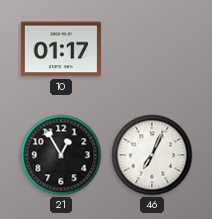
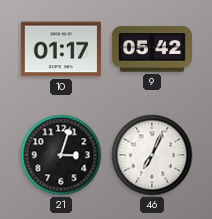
9: none -> 05:42 (152, 49)
21: 12:55 -> 3:03 (61, 155)
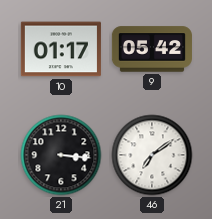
21: 3:03 -> 3:16 (61, 155)
46: 7:04 -> 7:09 (152, 155)
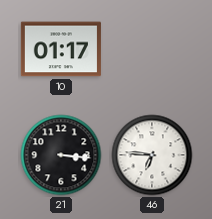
9: 05:42 -> none (152, 49)
46: 7:09 -> 6:46 (152, 155)
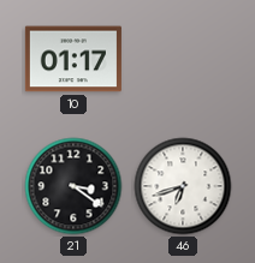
21: 3:16 -> 3:21 (73, 186)
46: 6:46 -> 6:42 (183, 186)
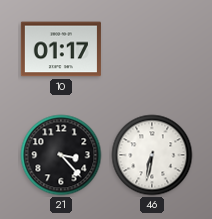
21: 3:21 -> 3:23 (61, 155)
46: 6:42 -> 6:32 (152, 155)
